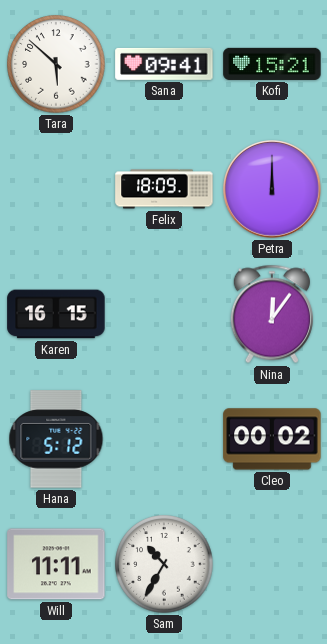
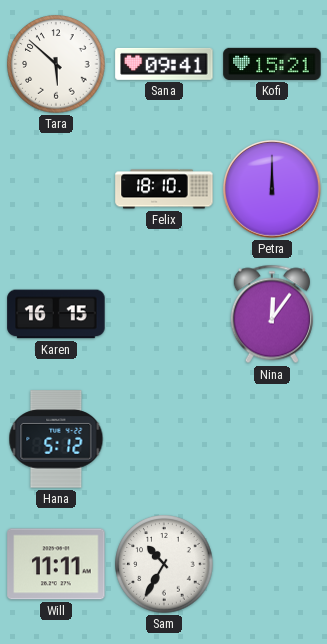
Felix: 18:09 -> 18:10 (164, 189)
Cleo: 00:02 -> none (272, 439)
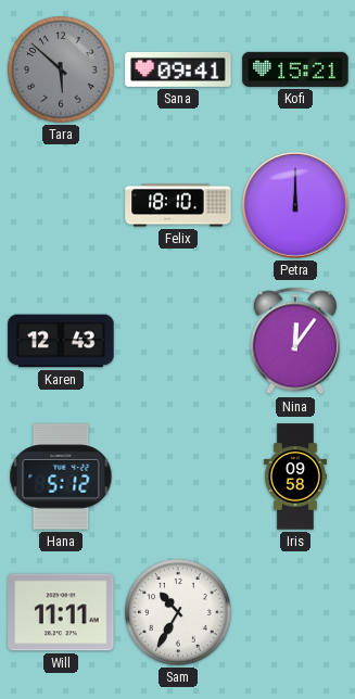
Tara dial: white -> grey (61, 69)
Karen: 16:15 -> 12:43 (61, 341)
Iris: none -> 09:58 (295, 476)
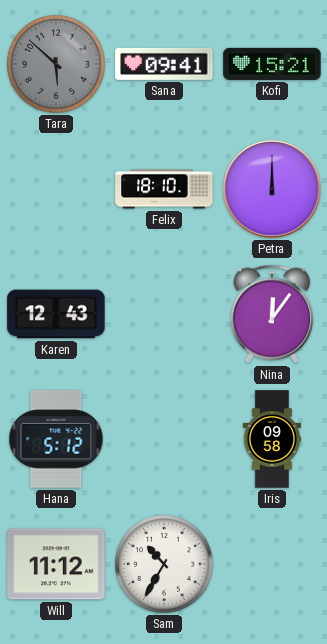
Will: 11:11 -> 11:12 (56, 564)
